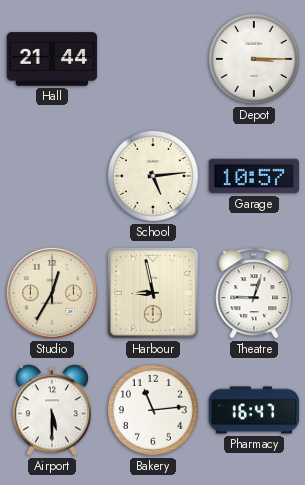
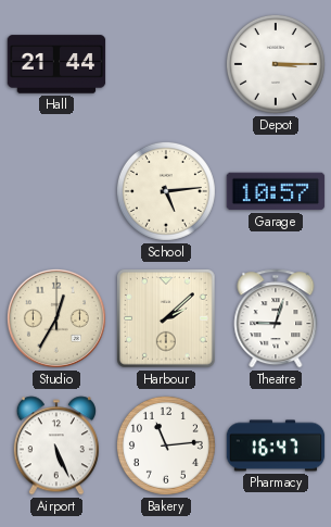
Harbour: 8:58 -> 2:08 (166, 318)
Airport: 5:30 -> 5:26 (56, 446)
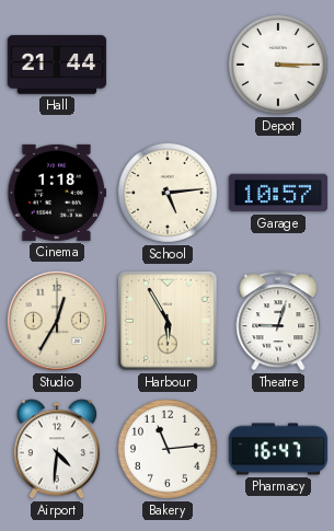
Cinema: none -> 1:18 (57, 193)
Harbour: 2:08 -> 5:55 (168, 321)
Airport: 5:26 -> 4:31 (57, 449)
